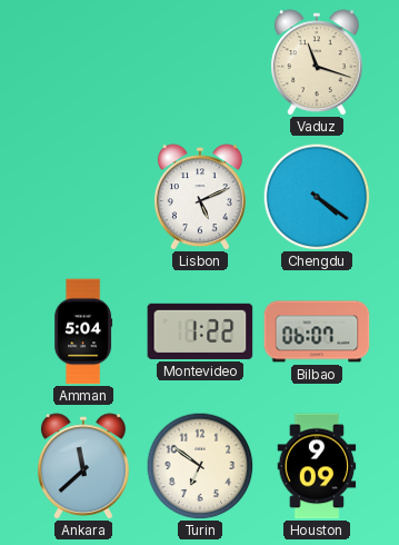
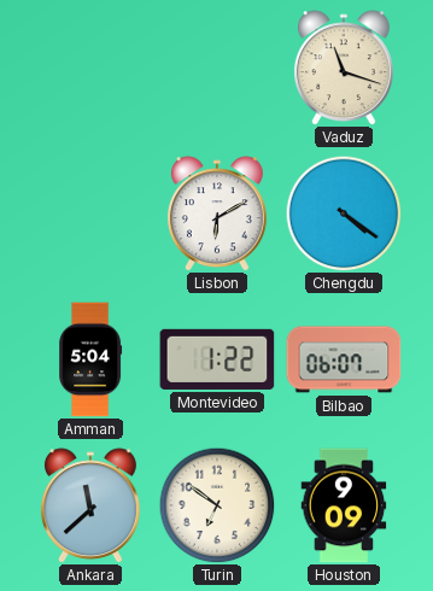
Lisbon: 5:11 -> 6:10 (217, 213)
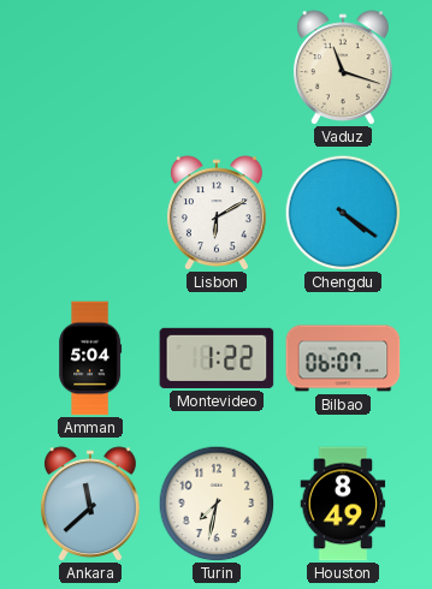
Turin: 6:51 -> 7:32 (217, 504)
Houston: 9:09 -> 8:49 (343, 504)
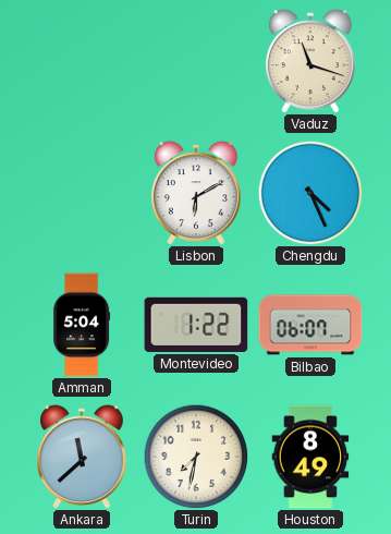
Chengdu: 4:21 -> 4:26 (310, 193)
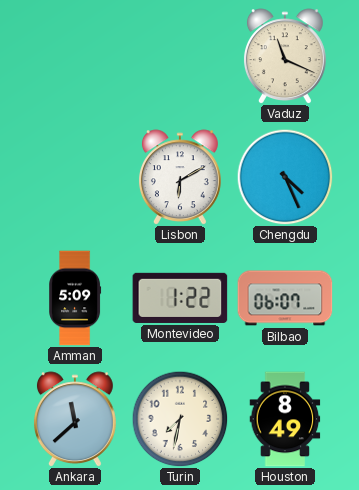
Vaduz: 11:18 -> 11:19 (285, 56)
Amman: 5:04 -> 5:09 (75, 298)
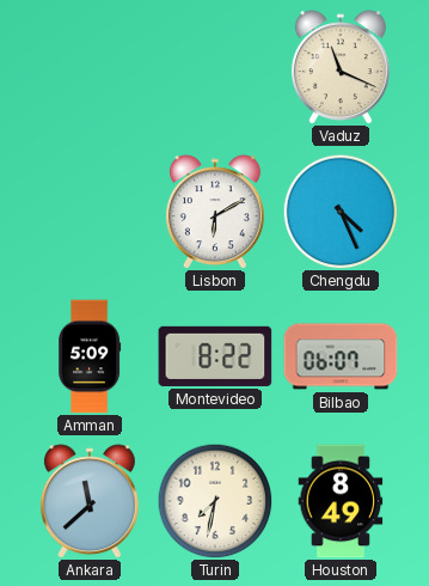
Montevideo: 1:22 -> 8:22 (215, 356)
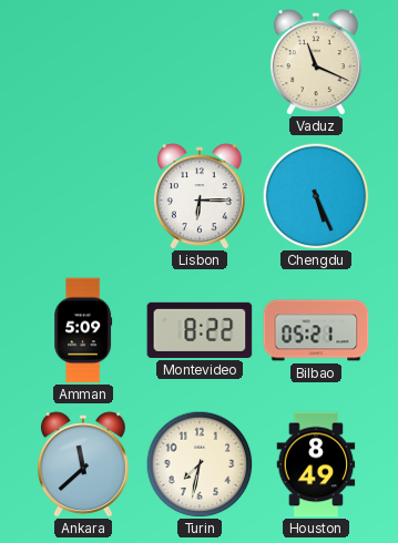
Lisbon: 6:10 -> 6:15 (200, 196)
Chengdu: 4:26 -> 5:26 (316, 196)
Bilbao: 06:07 -> 05:21 (316, 330)
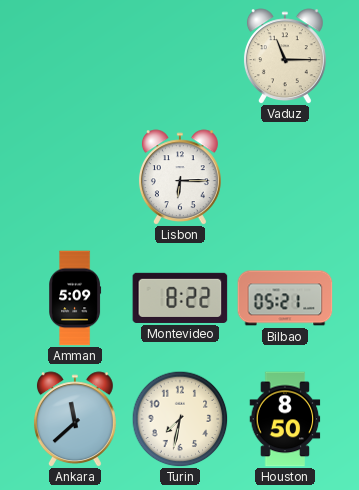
Vaduz: 11:19 -> 11:15 (285, 56)
Chengdu: 5:26 -> none (316, 196)
Houston: 8:49 -> 8:50 (285, 419)
